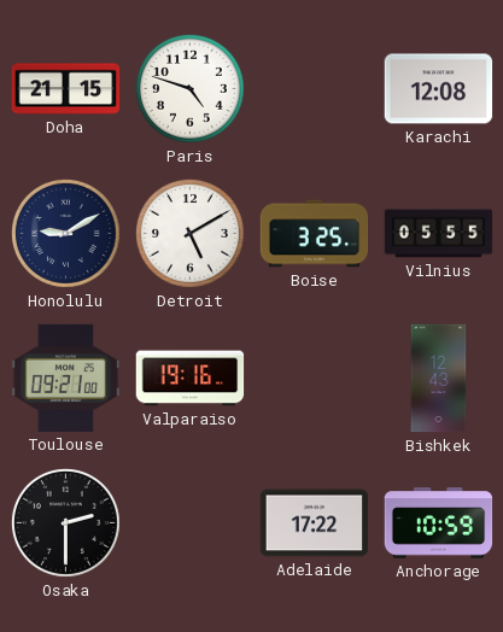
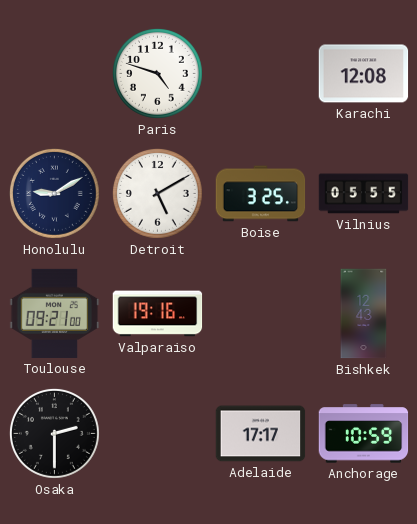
Doha: 21:15 -> none (66, 89)
Adelaide: 17:22 -> 17:17 (261, 434)
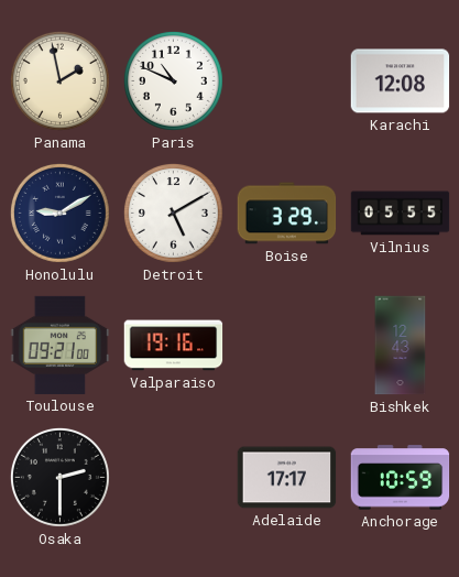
Panama: none -> 1:58 (59, 80)
Paris: 4:48 -> 10:49 (173, 80)
Boise: 3:25 -> 3:29 (287, 214)
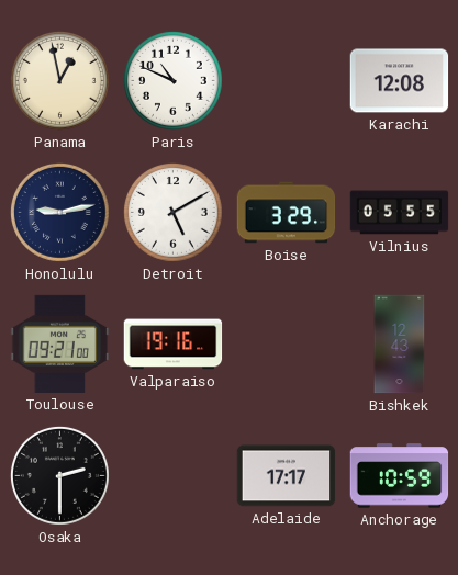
Panama: 1:58 -> 12:58 (59, 80)
Honolulu: 9:10 -> 9:13 (59, 212)
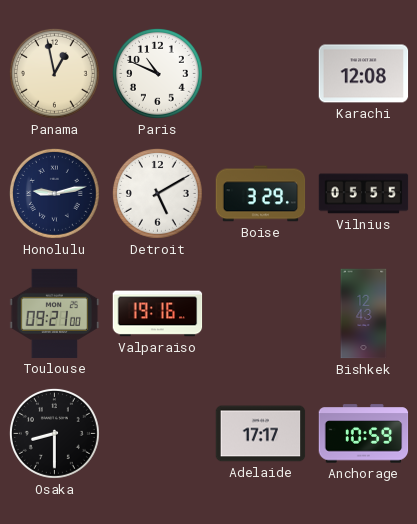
Osaka: 2:30 -> 8:30 (54, 433)
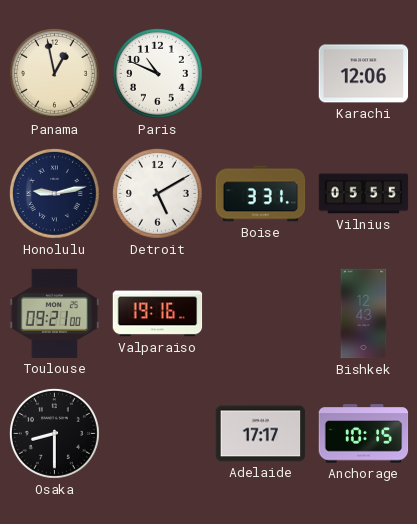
Karachi: 12:08 -> 12:06 (364, 74)
Boise: 3:29 -> 3:31 (261, 194)
Anchorage: 10:59 -> 10:15 (364, 434)
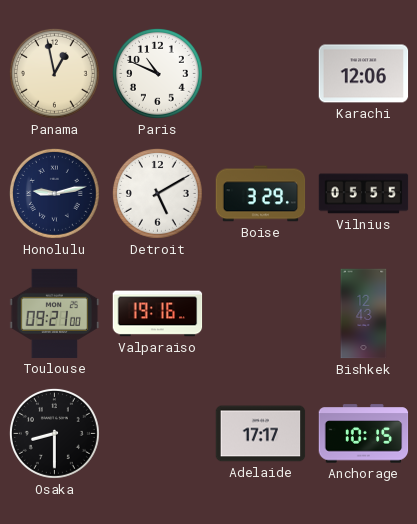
Boise: 3:31 -> 3:29 (261, 194)
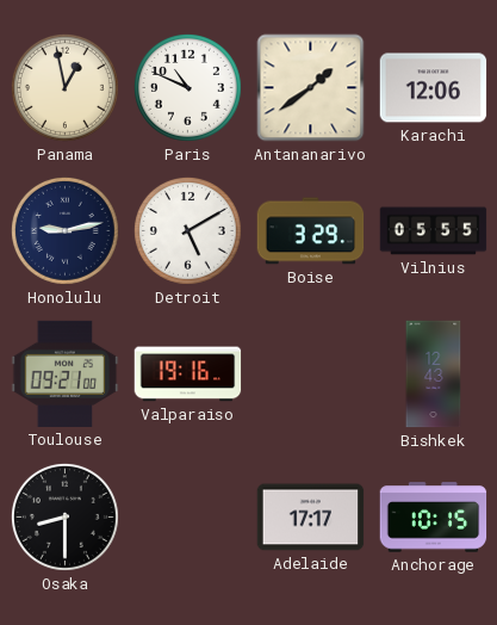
Antananarivo: none -> 1:39 (311, 88)
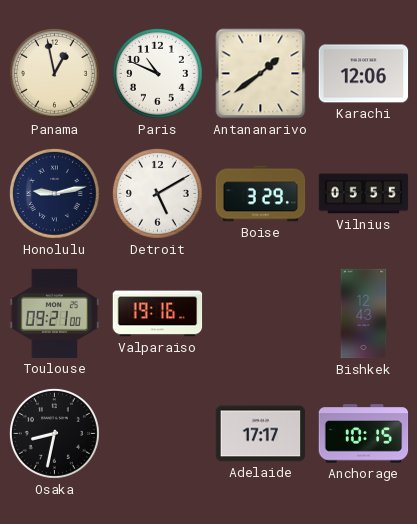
Osaka: 8:30 -> 8:32 (54, 433)
